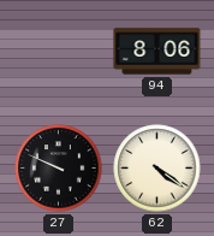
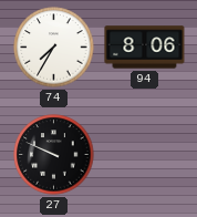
74: none -> 7:35 (54, 48)
62: 4:21 -> none (157, 169)
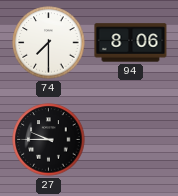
74: 7:35 -> 7:30 (49, 43)
27: 9:49 -> 9:45 (49, 140)
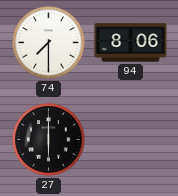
27: 9:45 -> 6:00 (49, 140)
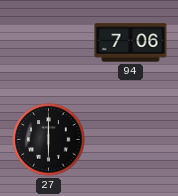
74: 7:30 -> none (49, 43)
94: 8:06 -> 7:06 (131, 43)
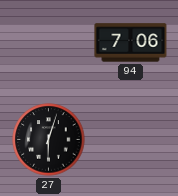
27: 6:00 -> 6:03 (49, 140)
